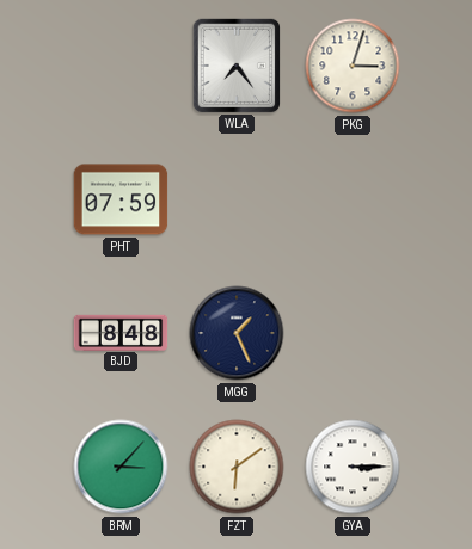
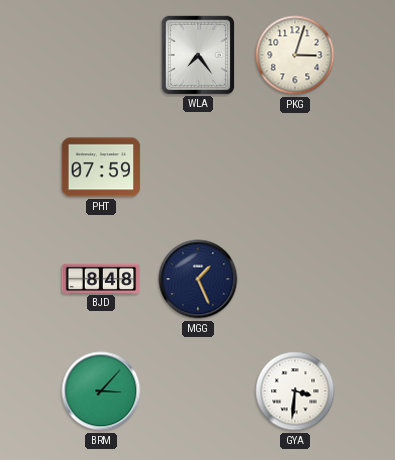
FZT: 6:09 -> none (237, 467)
GYA: 3:15 -> 3:31 (295, 391)
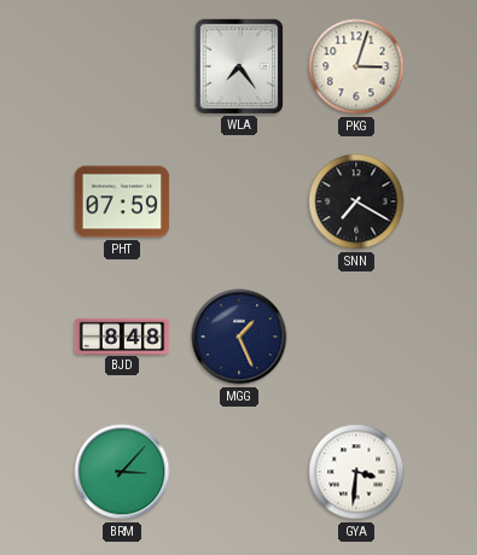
SNN: none -> 7:20 (356, 201)
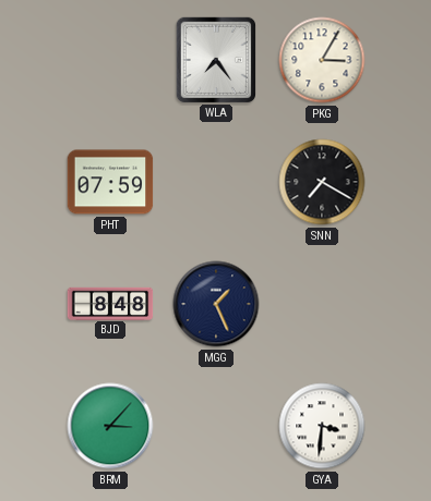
PKG: 3:03 -> 3:05 (322, 60)
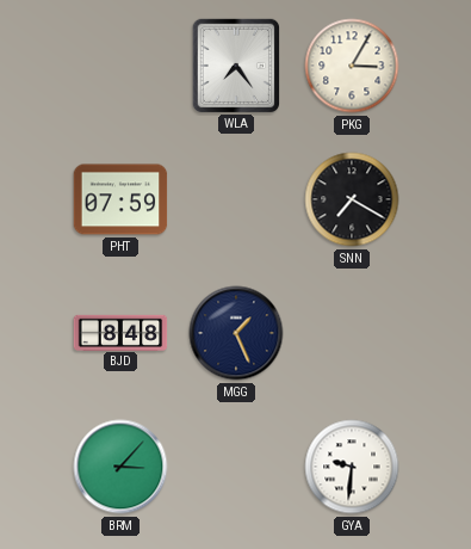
GYA: 3:31 -> 9:31 (352, 467)
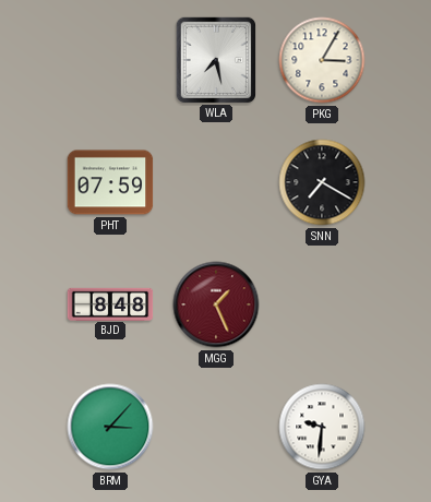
WLA: 7:24 -> 7:28 (215, 59)
MGG dial: navy -> burgundy (216, 304)
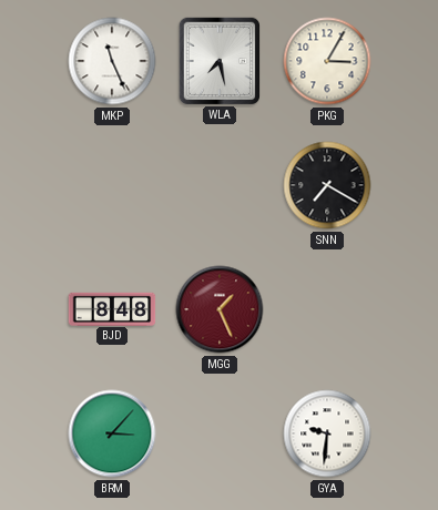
MKP: none -> 11:26 (112, 61)
PHT: 07:59 -> none (110, 182)
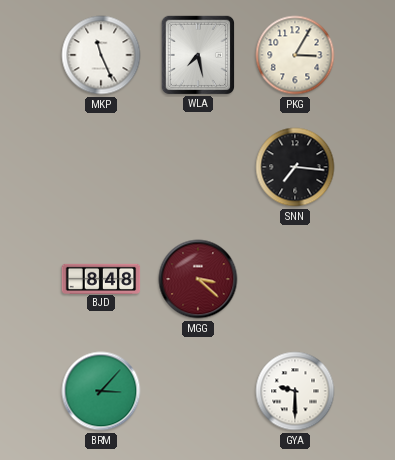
SNN: 7:20 -> 7:16 (295, 167)
MGG: 1:26 -> 3:22 (198, 279)
GYA: 9:31 -> 9:30 (295, 391)
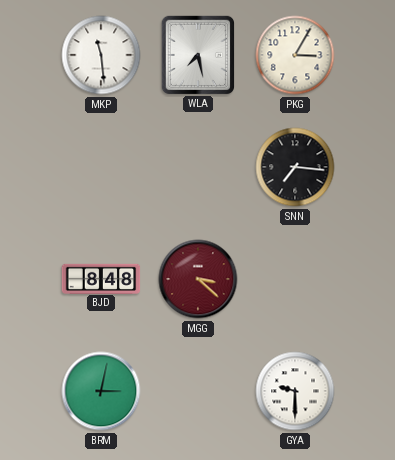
MKP: 11:26 -> 11:29 (101, 55)
BRM: 3:07 -> 3:02 (101, 391)
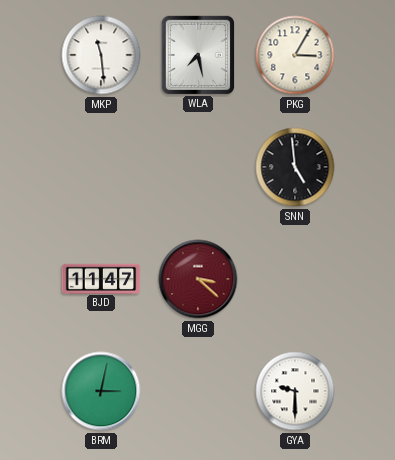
SNN: 7:16 -> 4:59 (295, 167)
BJD: 8:48 -> 11:47 (101, 278)
